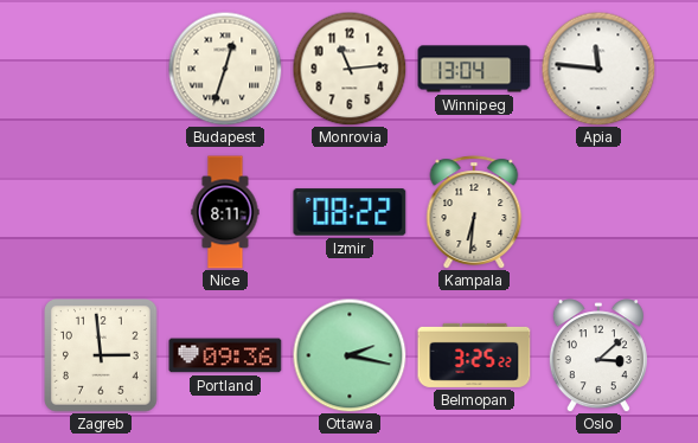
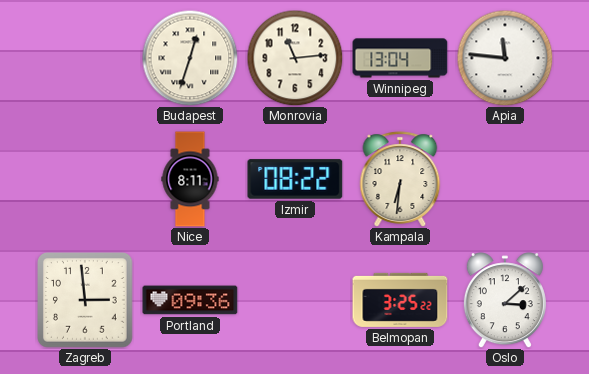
Ottawa: 2:17 -> none (350, 355)
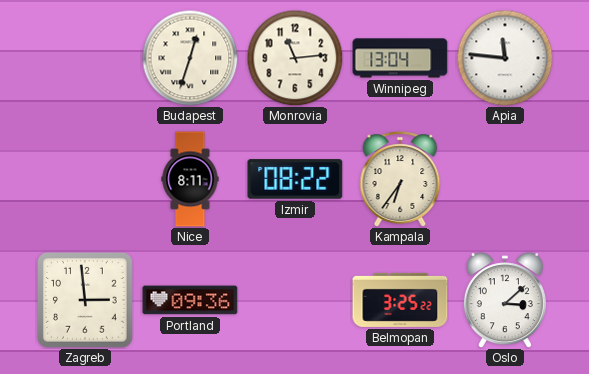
Kampala: 6:31 -> 6:36 (400, 179)
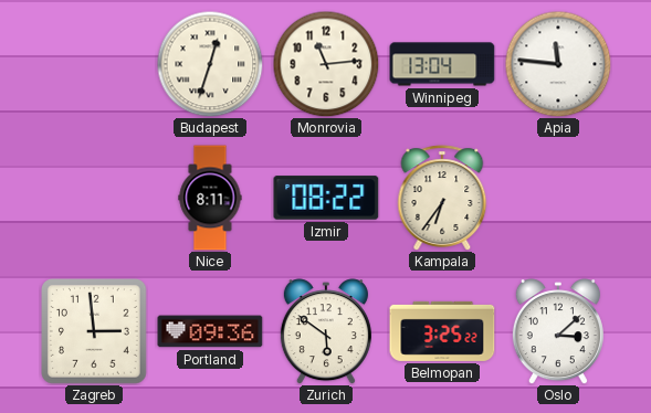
Zurich: none -> 5:51 (326, 331)
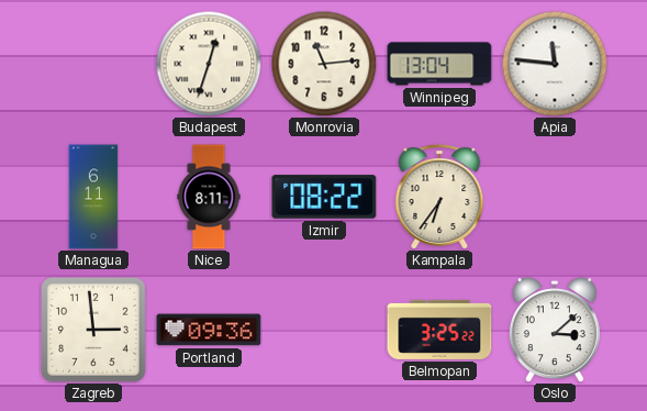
Managua: none -> 6:11 (93, 197)
Zurich: 5:51 -> none (326, 331)
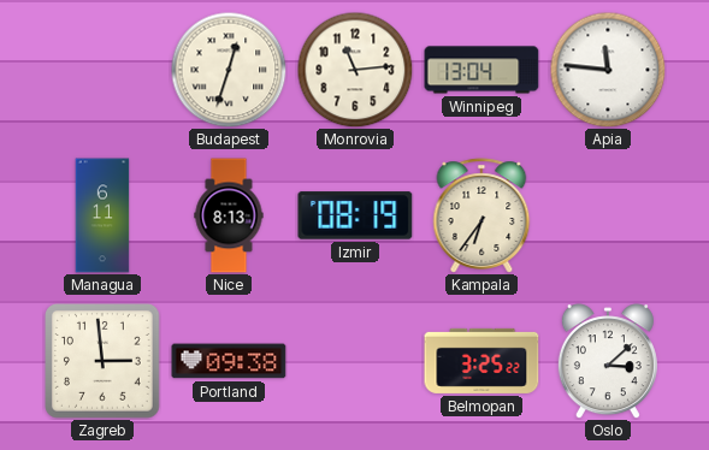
Nice: 8:11 -> 8:13 (229, 215)
Izmir: 08:22 -> 08:19 (355, 215)
Portland: 09:36 -> 09:38 (229, 361)
